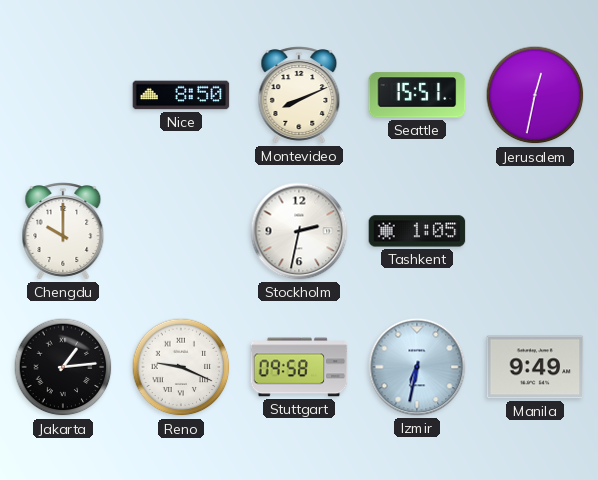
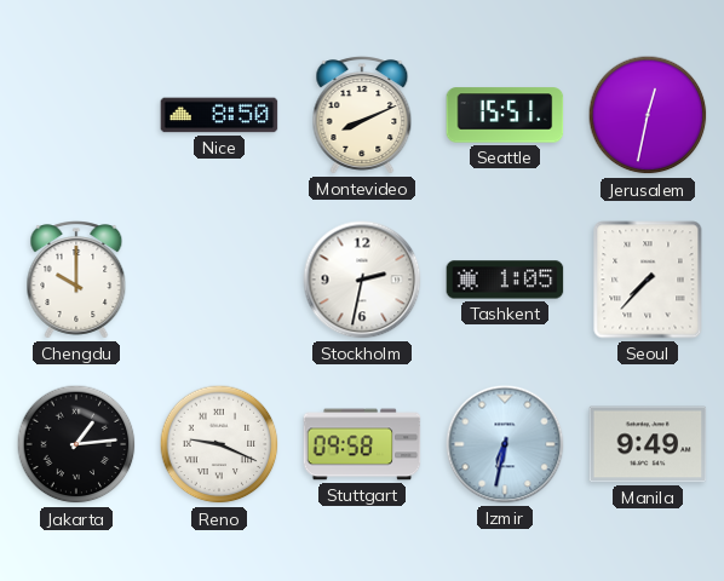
Seoul: none -> 7:37 (648, 280)
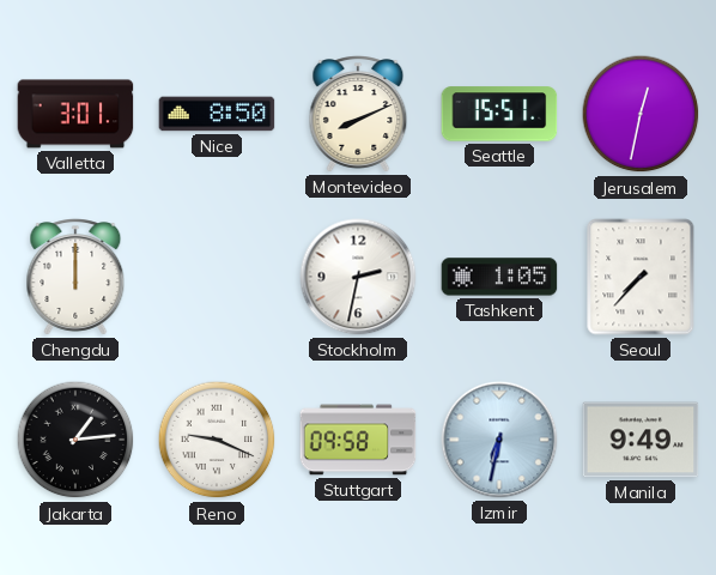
Valletta: none -> 3:01 (75, 114)
Chengdu: 10:00 -> 12:00 (75, 277)
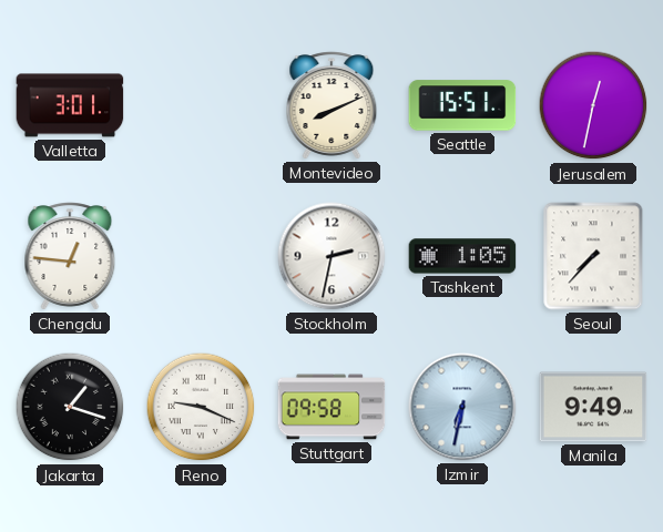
Nice: 8:50 -> none (217, 114)
Chengdu: 12:00 -> 12:46 (70, 256)
Jakarta: 1:14 -> 1:18 (70, 407)
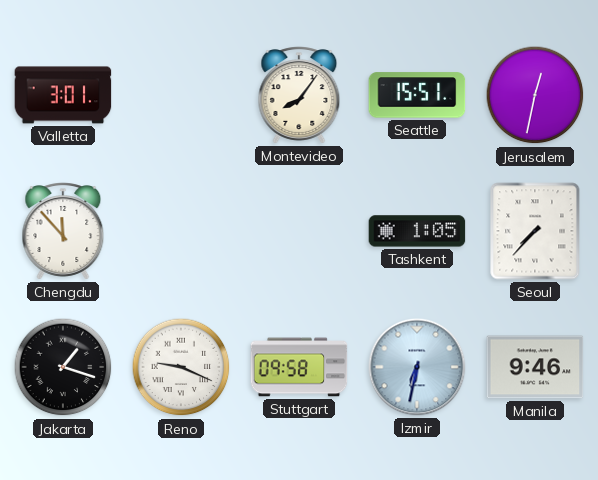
Montevideo: 8:11 -> 8:06 (299, 95)
Chengdu: 12:46 -> 11:53 (63, 231)
Stockholm: 2:32 -> none (331, 256)
Manila: 9:49 -> 9:46 (535, 367)
